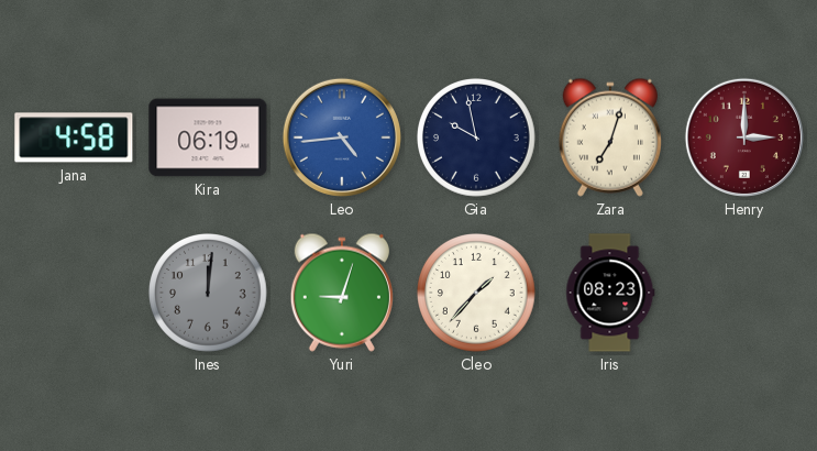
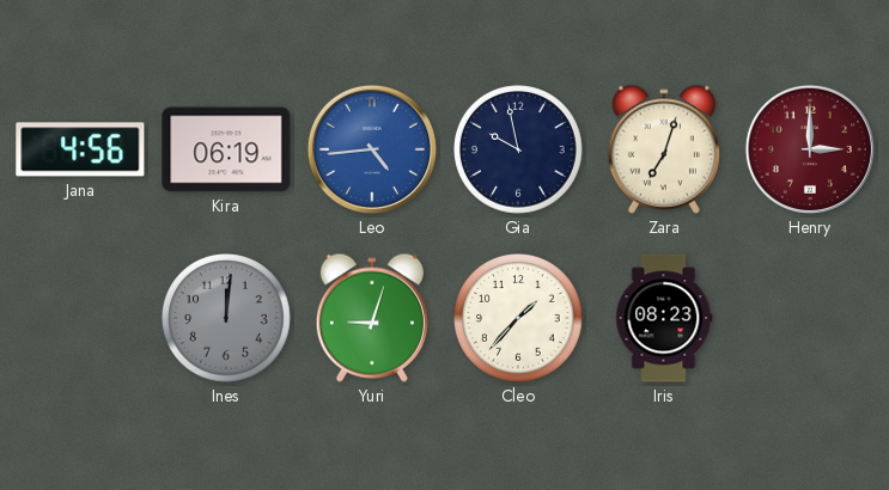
Jana: 4:58 -> 4:56 (80, 149)
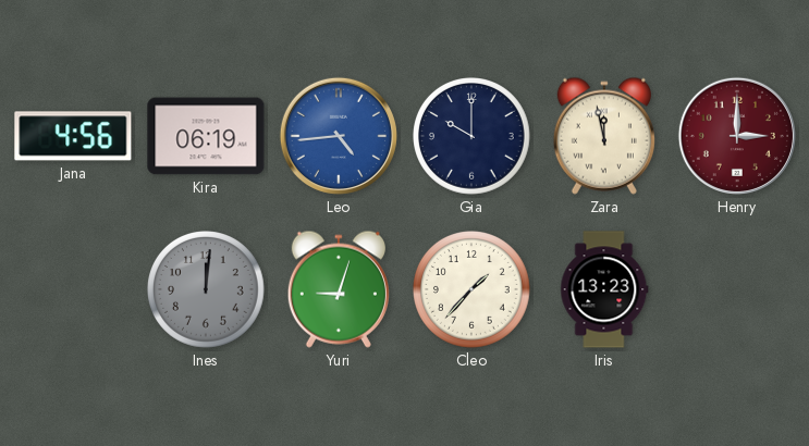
Gia: 9:58 -> 10:00 (473, 137)
Zara: 7:03 -> 11:58 (604, 136)
Iris: 08:23 -> 13:23 (604, 289)
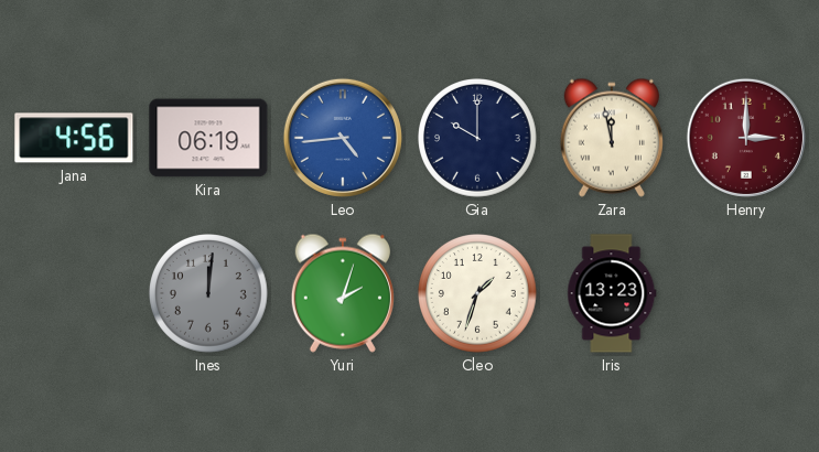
Yuri: 9:03 -> 2:03 (343, 293)
Cleo: 1:37 -> 1:33 (478, 294)
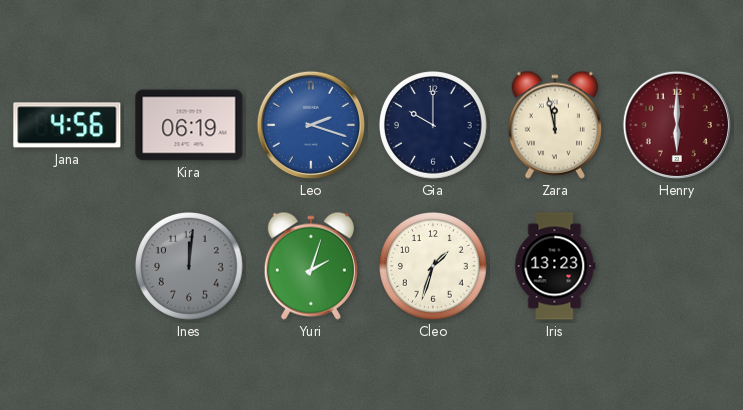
Leo: 4:44 -> 2:18 (311, 125)
Henry: 3:00 -> 6:00 (677, 125)
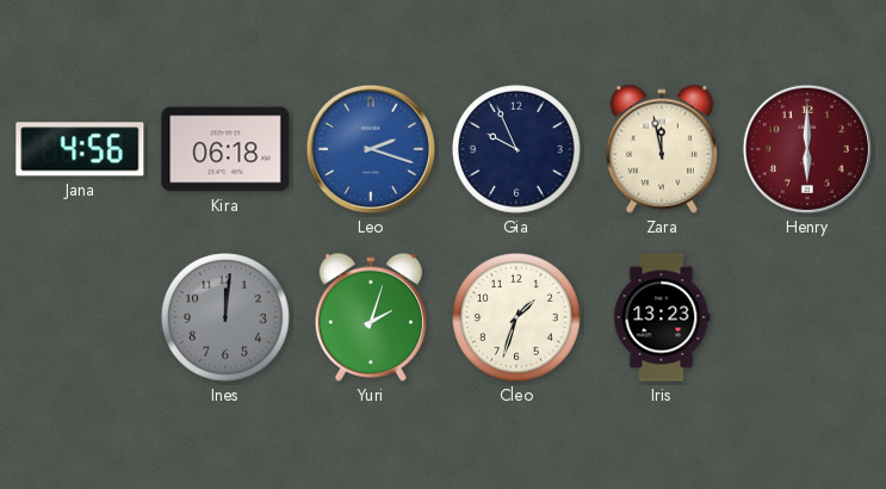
Kira: 06:19 -> 06:18 (225, 149)
Gia: 10:00 -> 9:56 (518, 150)
